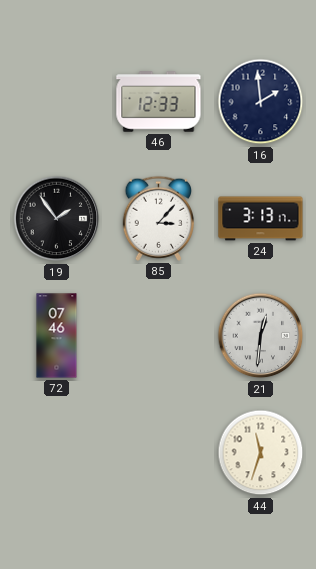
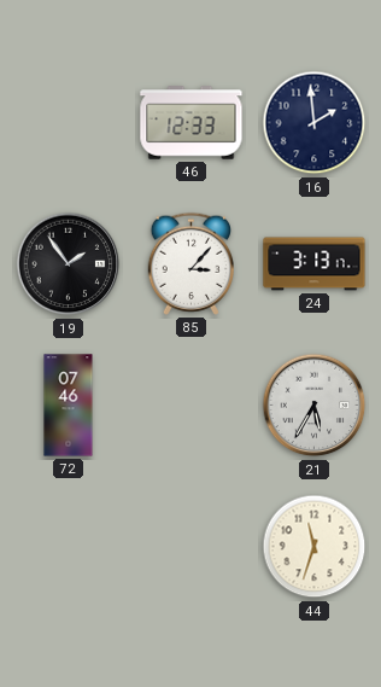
21: 12:31 -> 5:35 (315, 406)
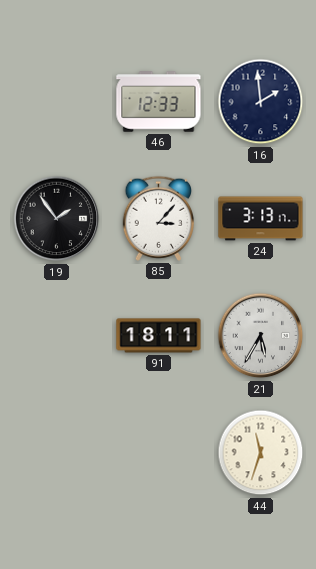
72: 07:46 -> none (69, 406)
91: none -> 18:11 (159, 336)
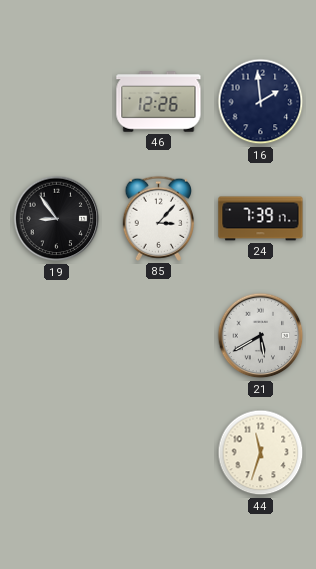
46: 12:33 -> 12:26 (159, 102)
19: 1:54 -> 8:54 (57, 219)
24: 3:13 -> 7:39 (261, 219)
91: 18:11 -> none (159, 336)
21: 5:35 -> 5:40 (261, 336)
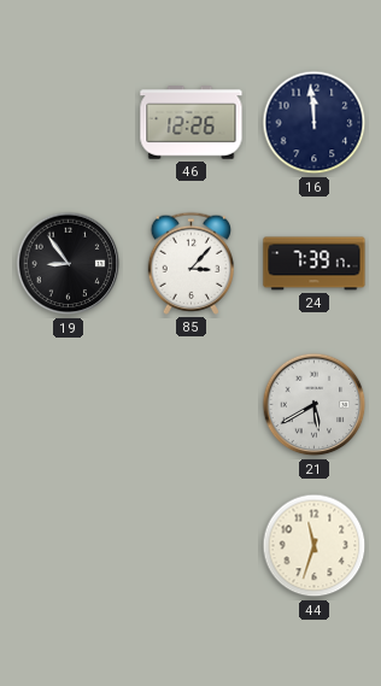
16: 1:59 -> 11:59 (315, 123)
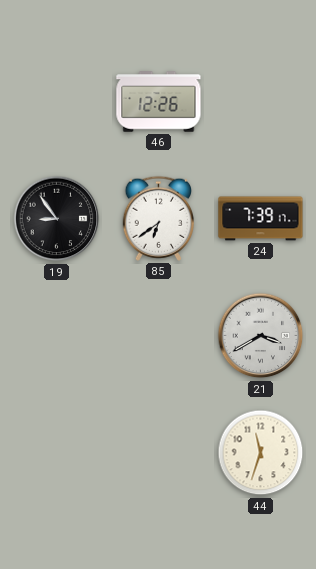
16: 11:59 -> none (315, 123)
85: 3:07 -> 6:39 (158, 218)
21: 5:40 -> 3:40 (261, 336)
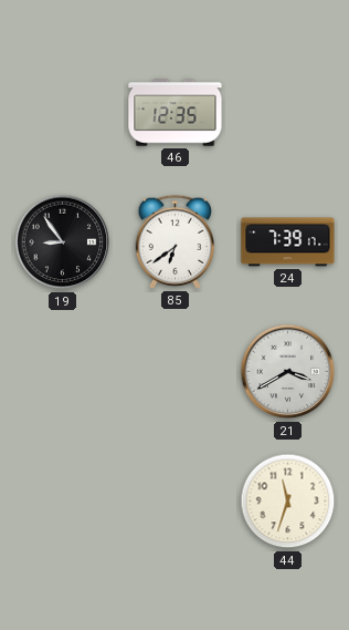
46: 12:26 -> 12:35 (176, 113)
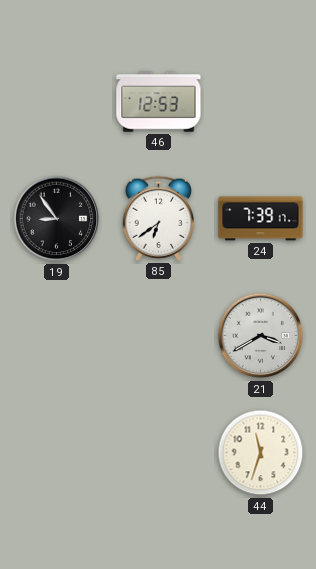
46: 12:35 -> 12:53 (159, 102)
